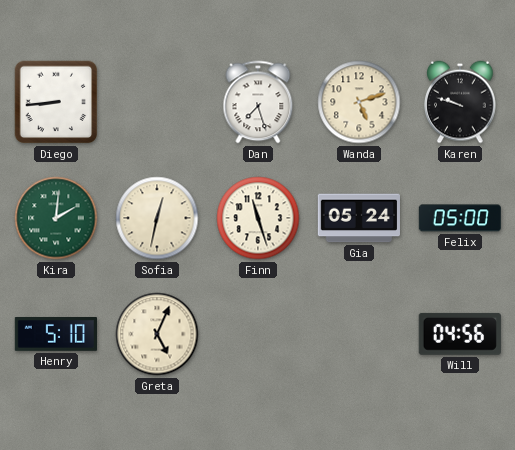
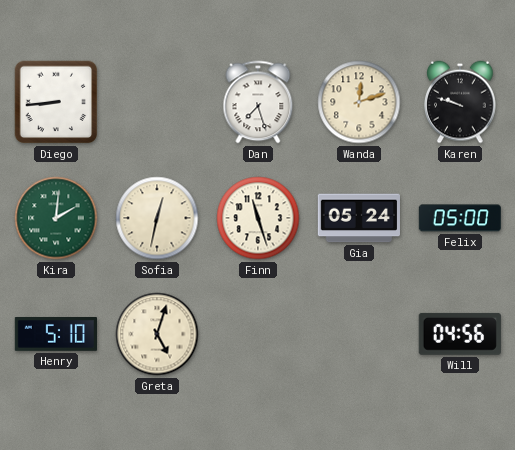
Wanda: 5:12 -> 12:12 (359, 102)
Greta: 5:04 -> 5:03 (157, 334)
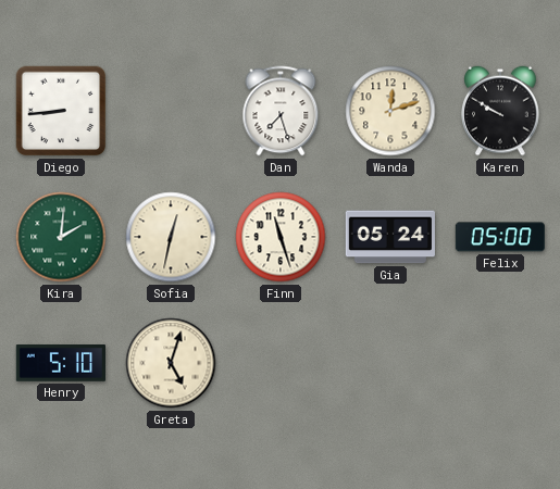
Karen: 9:48 -> 9:50 (500, 111)
Will: 04:56 -> none (460, 334)
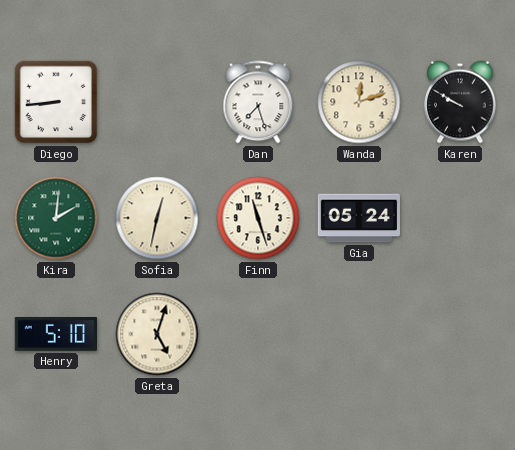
Felix: 05:00 -> none (500, 237)
